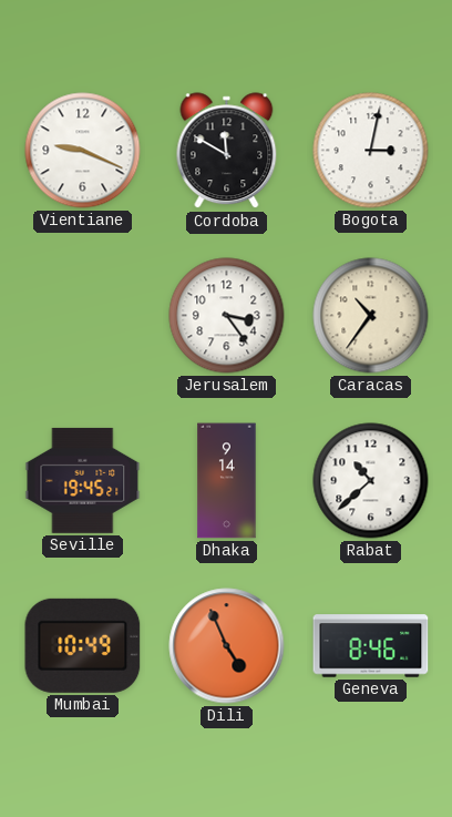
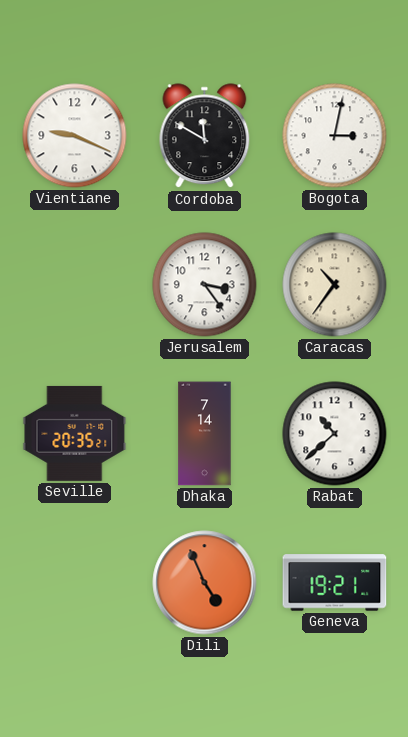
Seville: 19:45 -> 20:35 (75, 433)
Dhaka: 9:14 -> 7:14 (205, 434)
Mumbai: 10:49 -> none (83, 645)
Geneva: 8:46 -> 19:21 (335, 583)
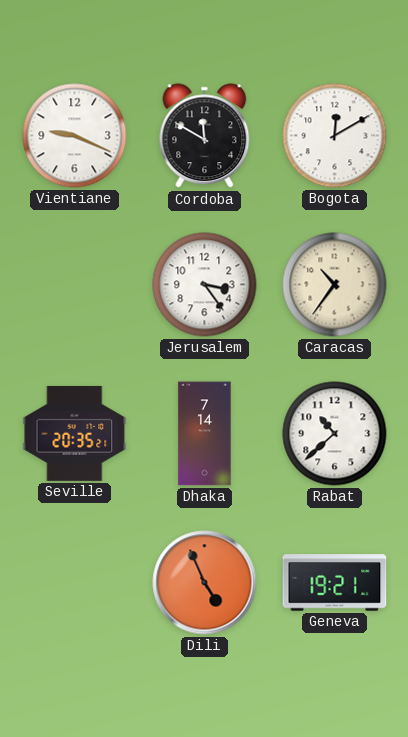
Bogota: 3:02 -> 12:10 (335, 136)
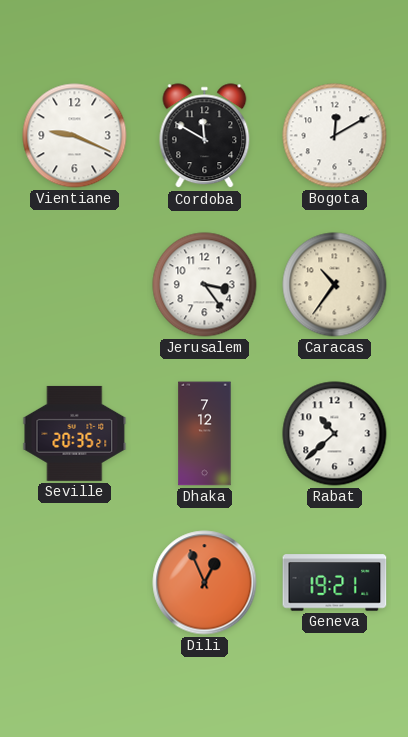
Dhaka: 7:14 -> 7:12 (205, 434)
Dili: 4:56 -> 12:56 (205, 583)
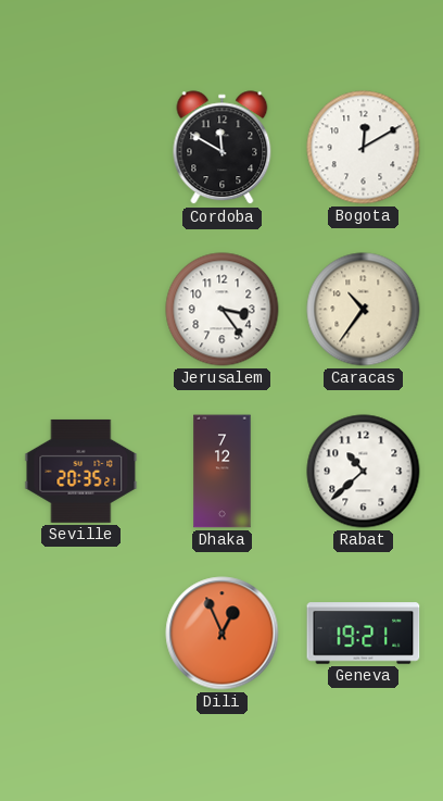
Vientiane: 9:19 -> none (75, 136)
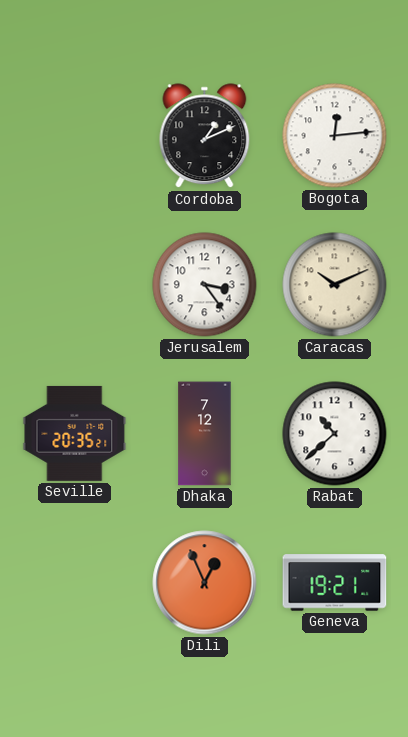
Cordoba: 11:50 -> 1:11 (205, 136)
Bogota: 12:10 -> 12:14 (335, 136)
Caracas: 10:36 -> 10:11 (335, 285)
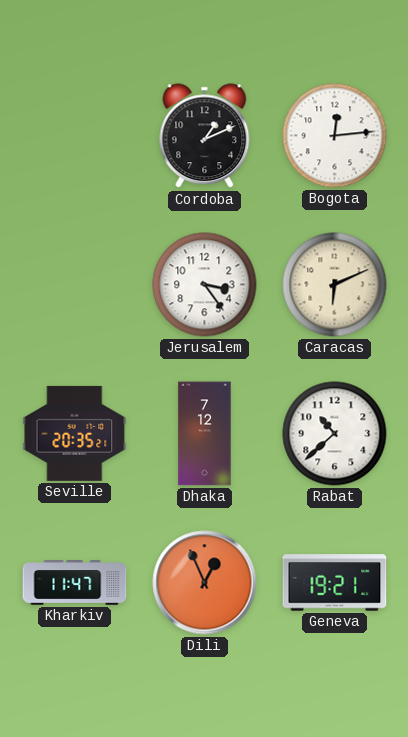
Caracas: 10:11 -> 6:11 (335, 285)
Kharkiv: none -> 11:47 (75, 583)
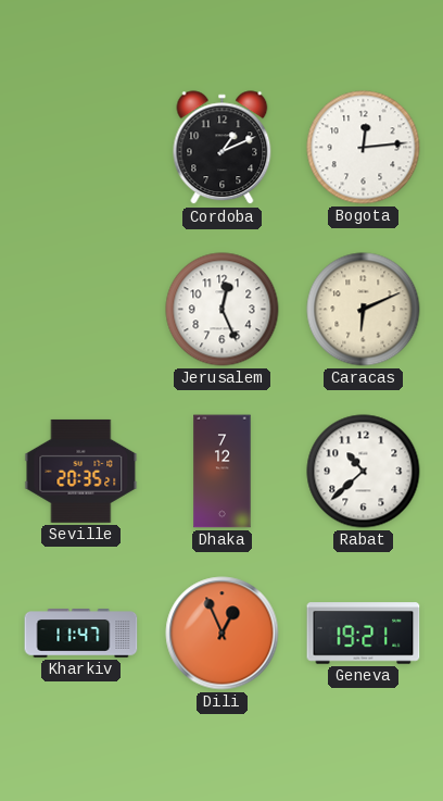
Jerusalem: 3:24 -> 12:26 (223, 310)
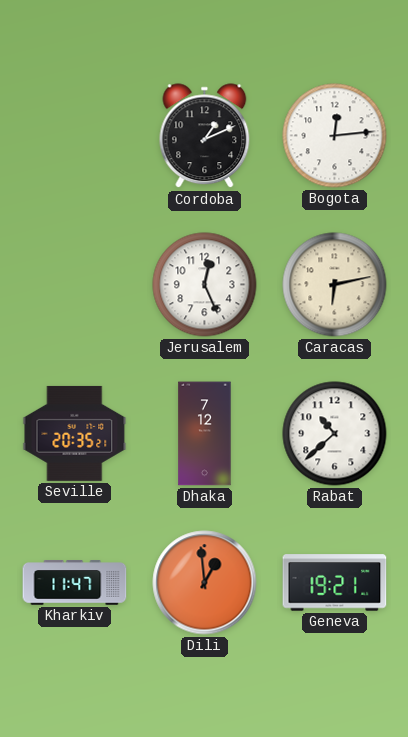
Caracas: 6:11 -> 6:13 (335, 285)
Dili: 12:56 -> 12:59 (205, 583)
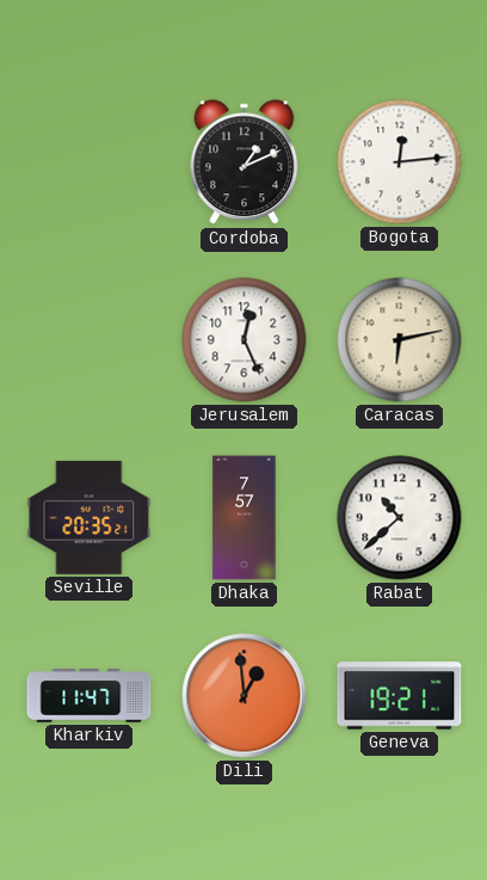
Dhaka: 7:12 -> 7:57 (245, 518)
